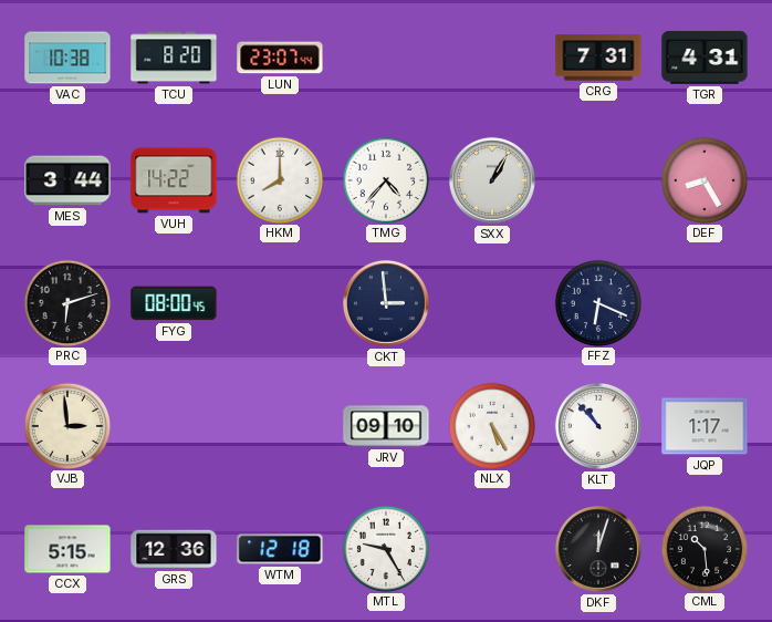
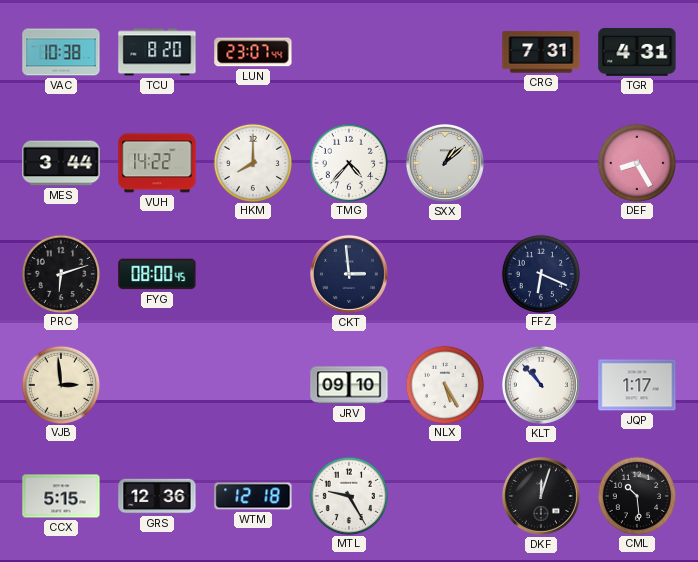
SXX: 1:05 -> 1:08 (445, 163)
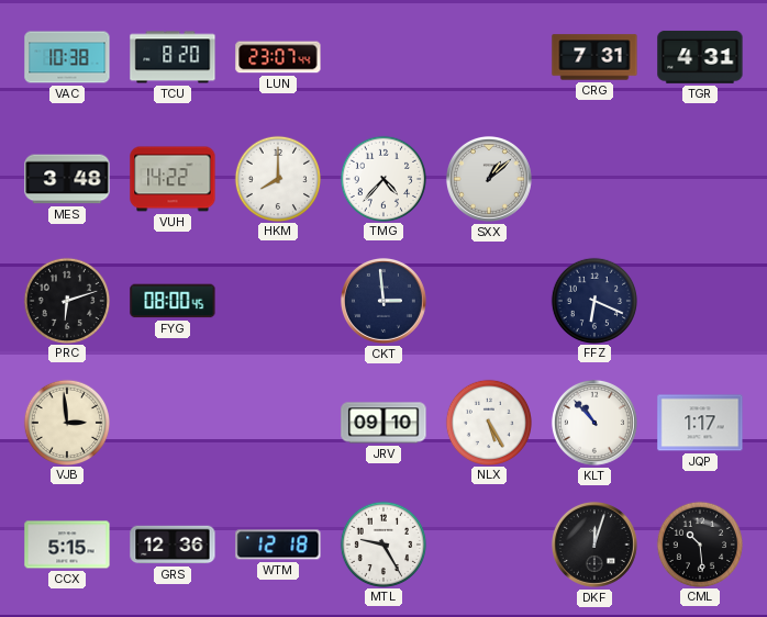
MES: 3:44 -> 3:48 (67, 179)
DEF: 8:25 -> none (636, 162)
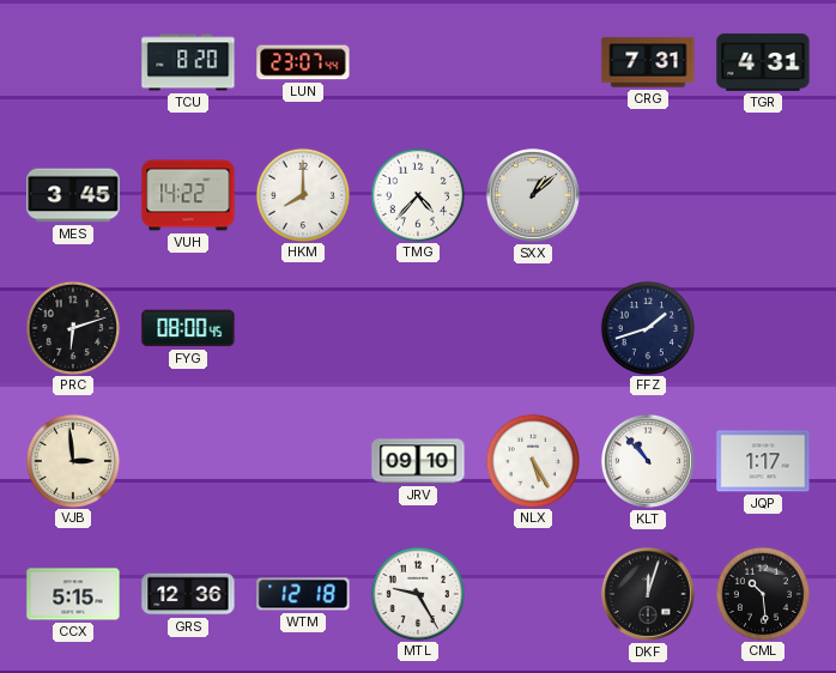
VAC: 10:38 -> none (67, 57)
MES: 3:48 -> 3:45 (73, 195)
CKT: 2:59 -> none (383, 301)
FFZ: 6:19 -> 1:42 (647, 327)
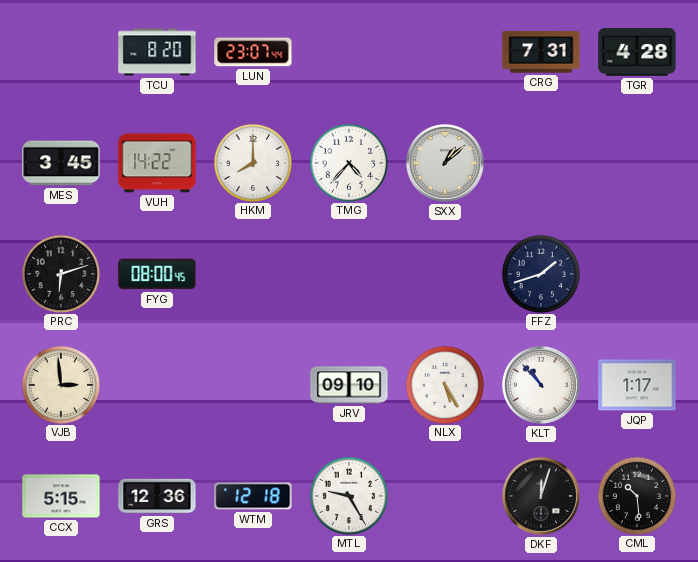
TGR: 4:31 -> 4:28 (637, 52)
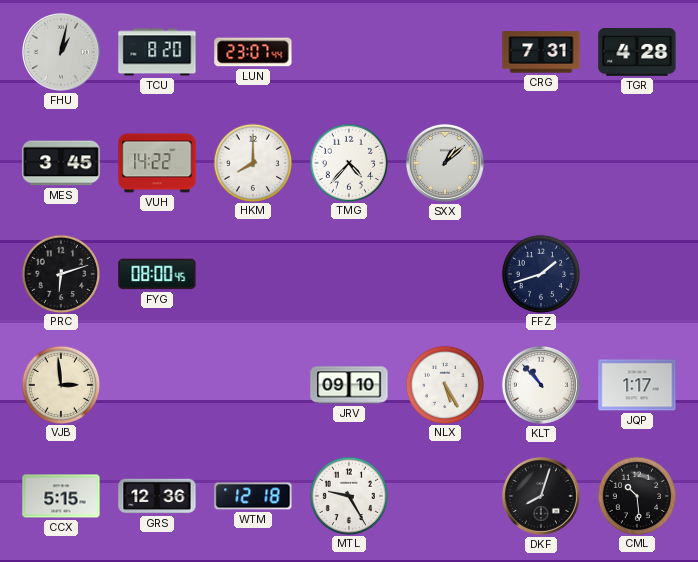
FHU: none -> 1:02 (61, 52)
DKF: 12:03 -> 8:03 (541, 496)
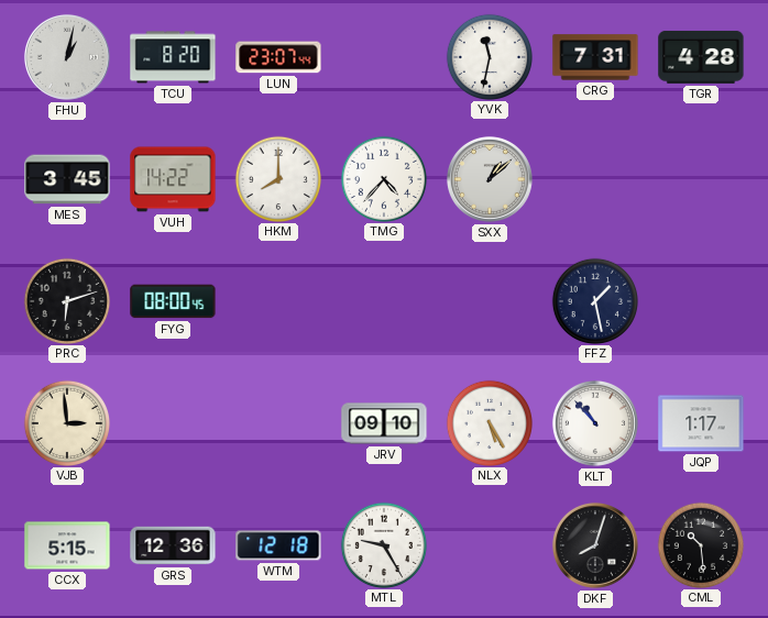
YVK: none -> 11:32 (489, 56)
FFZ: 1:42 -> 1:28 (594, 300)
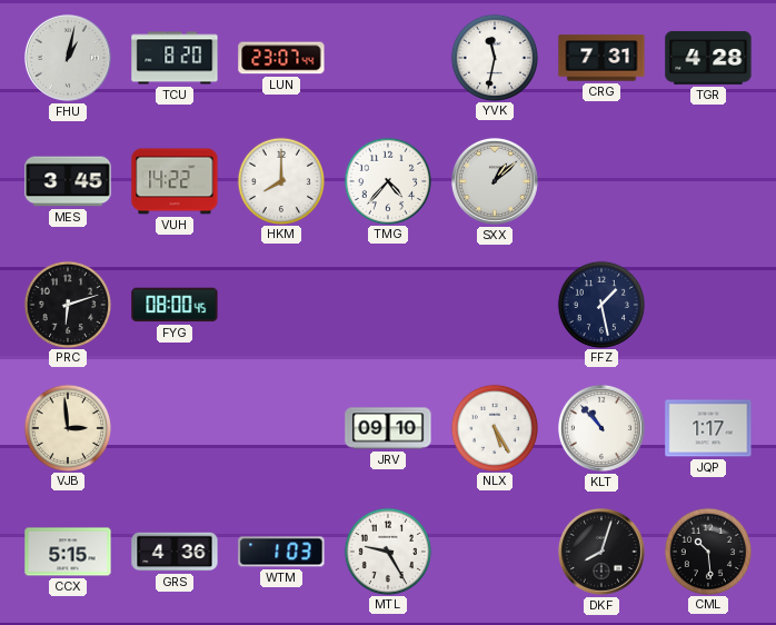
GRS: 12:36 -> 4:36 (175, 552)
WTM: 12:18 -> 1:03 (281, 552)
